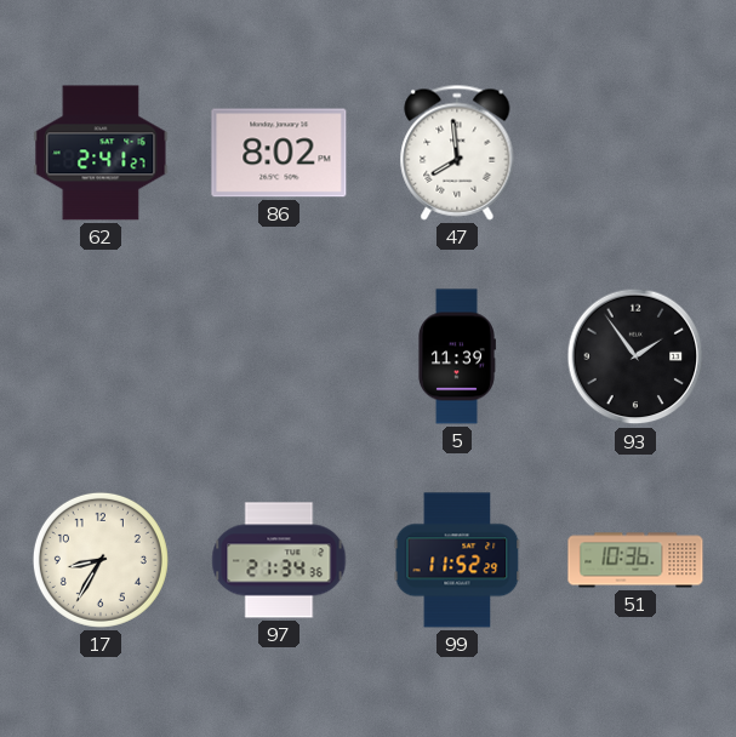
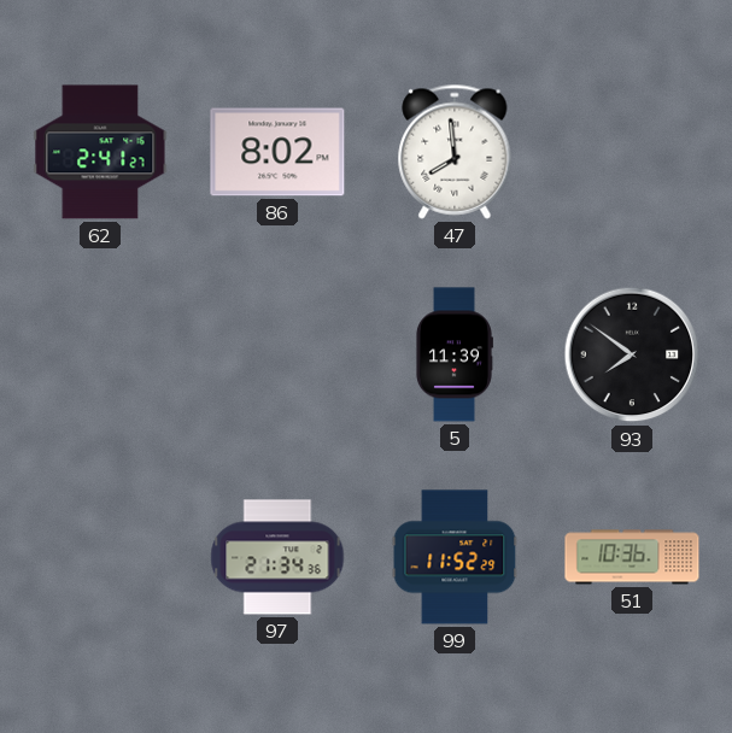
93: 1:54 -> 7:51 (632, 354)
17: 8:35 -> none (101, 560)
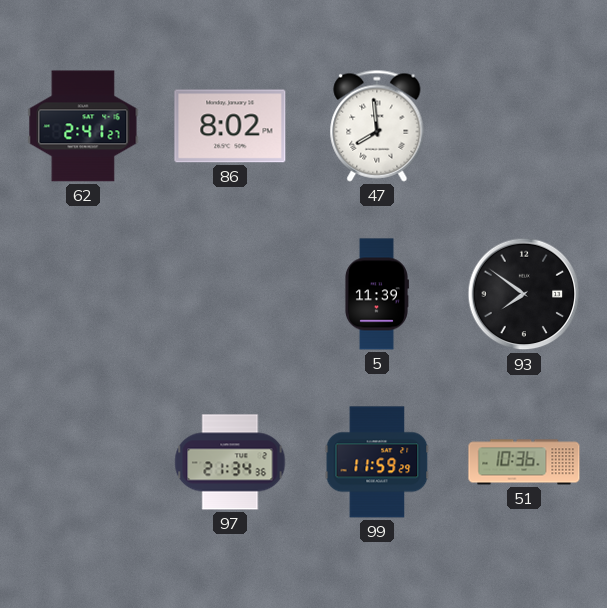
99: 11:52 -> 11:59 (377, 462)
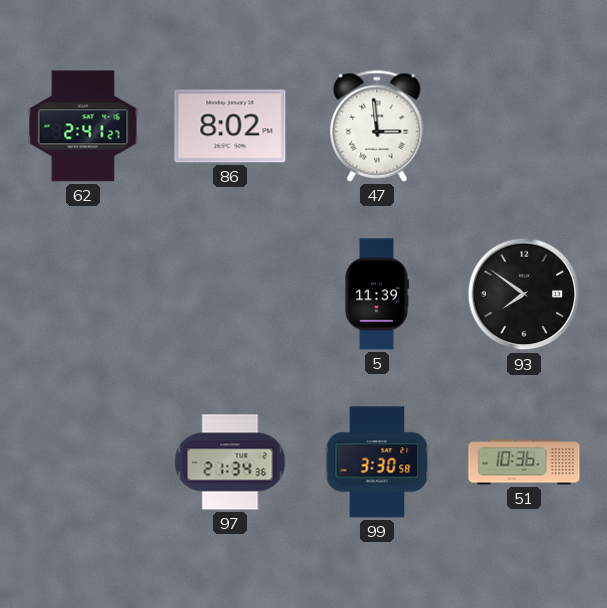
47: 7:59 -> 2:59 (377, 126)
99: 11:59 -> 3:30 (377, 462)
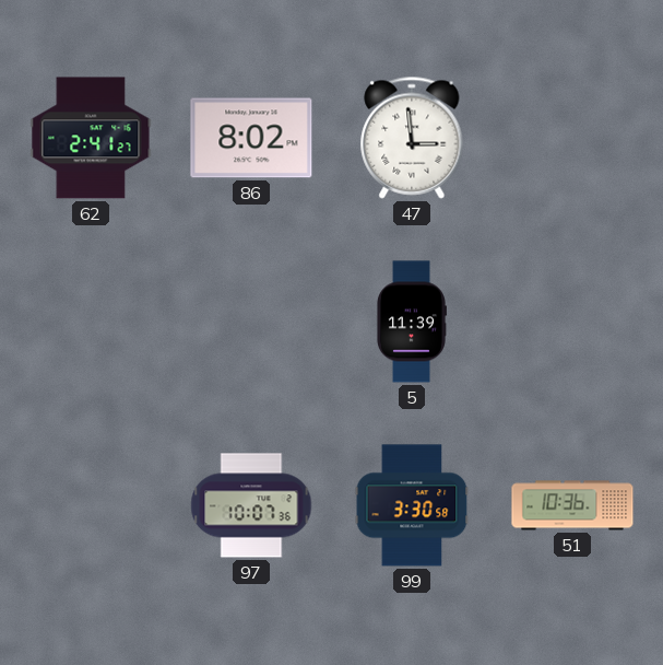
93: 7:51 -> none (524, 294)
97: 21:34 -> 10:07 (251, 505)
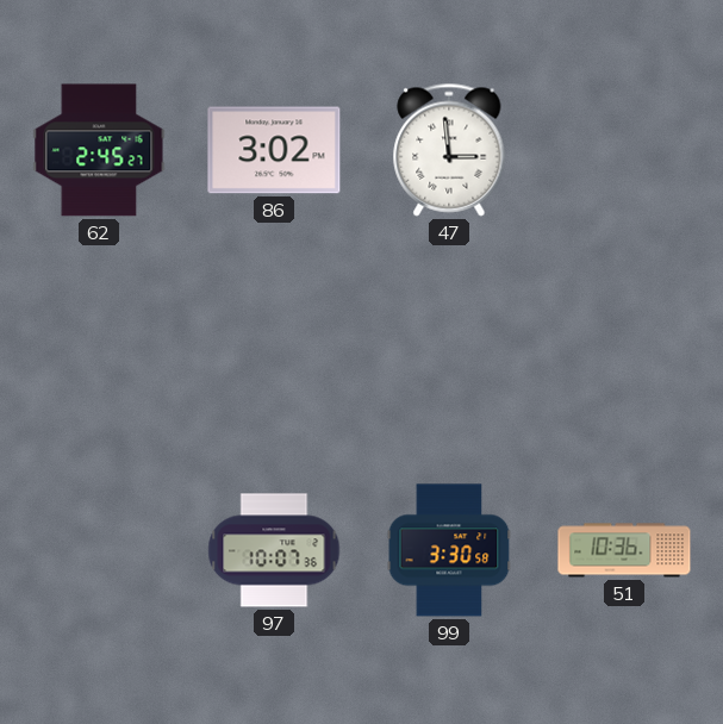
62: 2:41 -> 2:45 (99, 150)
86: 8:02 -> 3:02 (274, 150)
5: 11:39 -> none (411, 322)
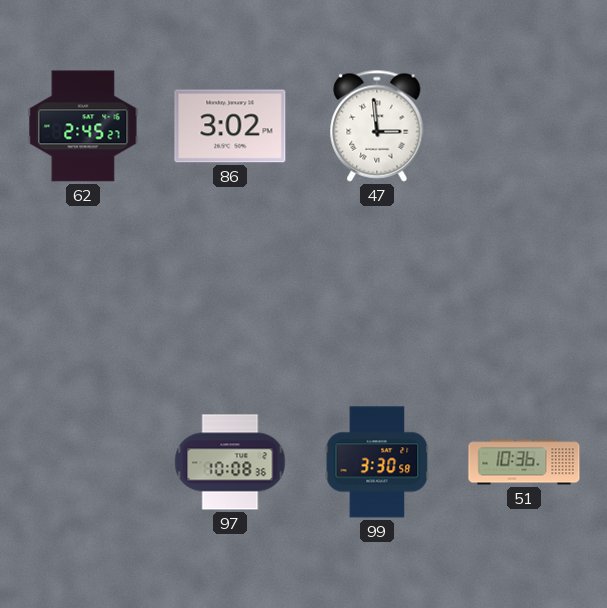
97: 10:07 -> 10:08 (230, 462)
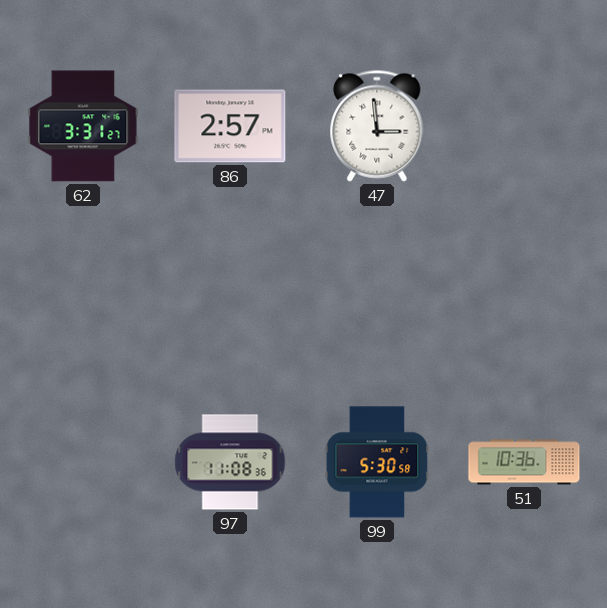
62: 2:45 -> 3:31 (83, 126)
86: 3:02 -> 2:57 (230, 126)
97: 10:08 -> 11:08 (230, 462)
99: 3:30 -> 5:30 (377, 462)
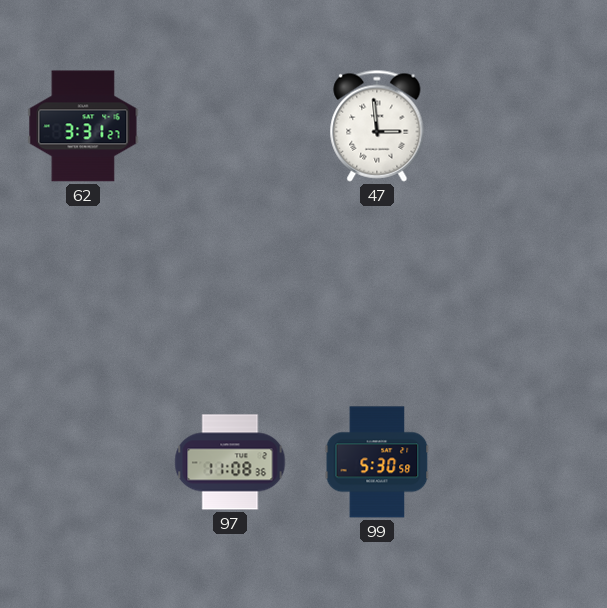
86: 2:57 -> none (230, 126)
51: 10:36 -> none (524, 462)
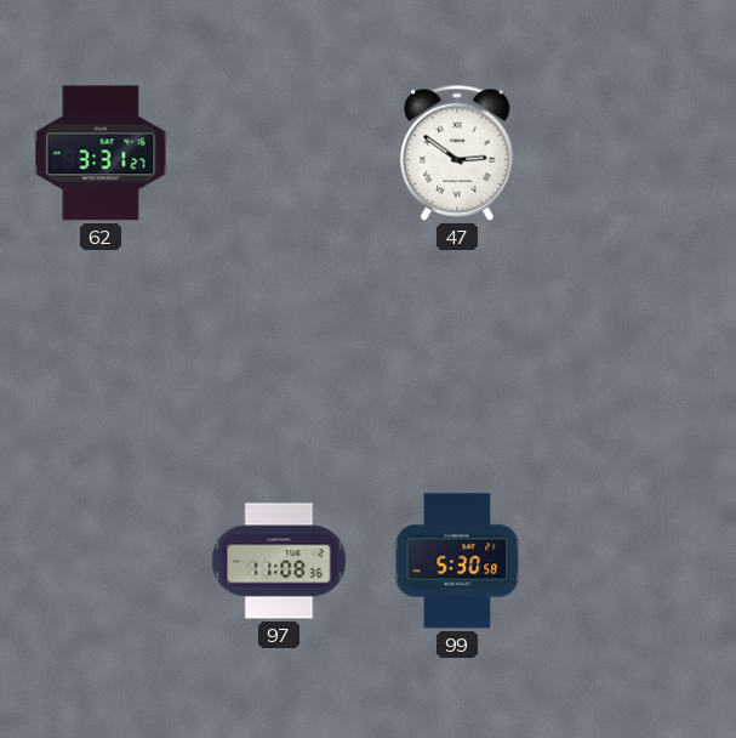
47: 2:59 -> 2:51 (457, 153)
